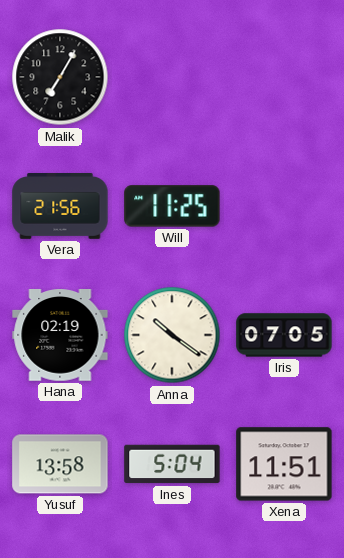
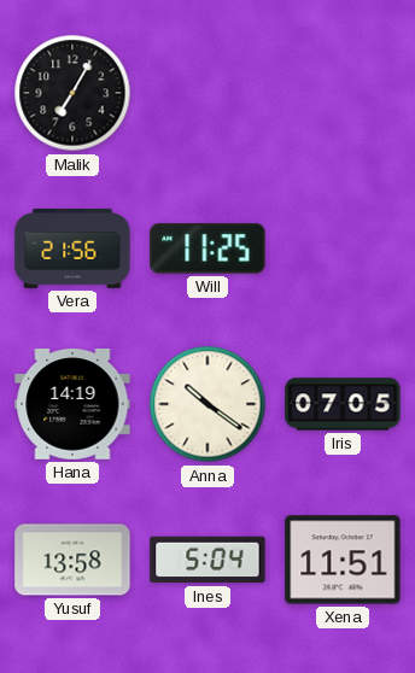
Hana: 02:19 -> 14:19 (72, 405)
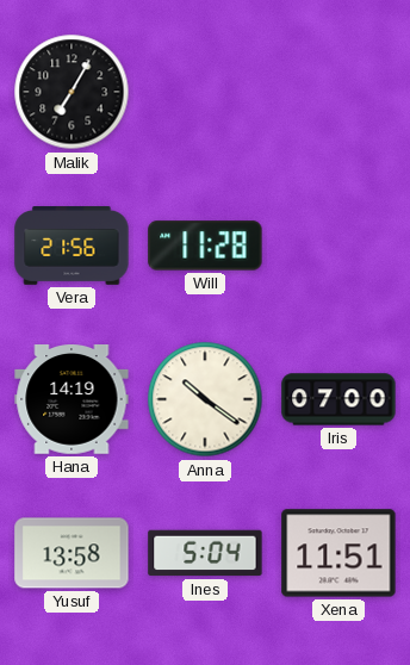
Will: 11:25 -> 11:28 (205, 246)
Iris: 07:05 -> 07:00 (338, 399)
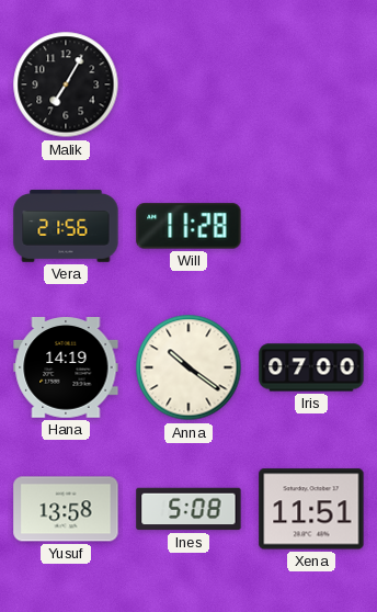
Ines: 5:04 -> 5:08 (188, 509)
